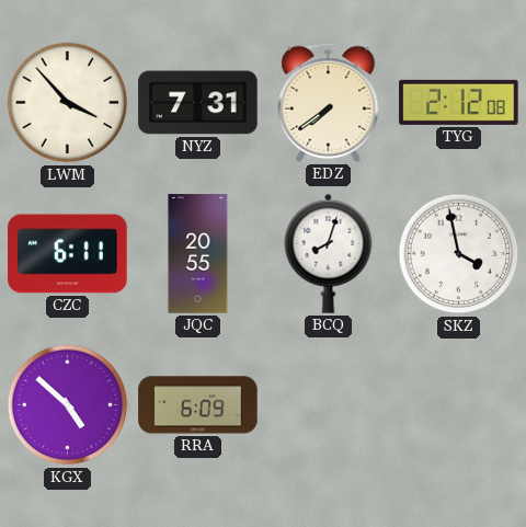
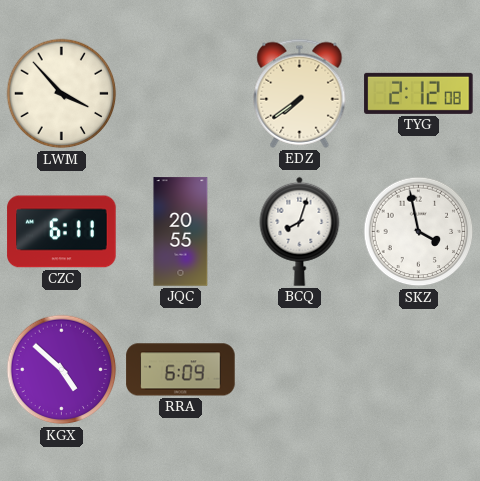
NYZ: 7:31 -> none (198, 103)
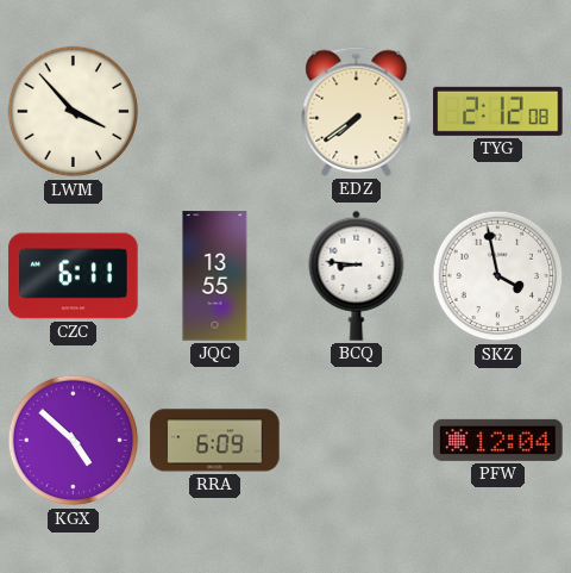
JQC: 20:55 -> 13:55 (215, 276)
BCQ: 8:03 -> 8:46 (357, 275)
PFW: none -> 12:04 (498, 440)
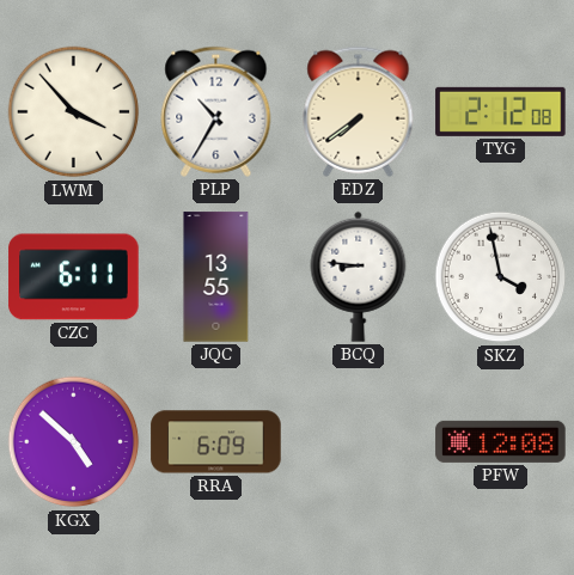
PLP: none -> 10:35 (216, 111)
PFW: 12:04 -> 12:08 (501, 441)
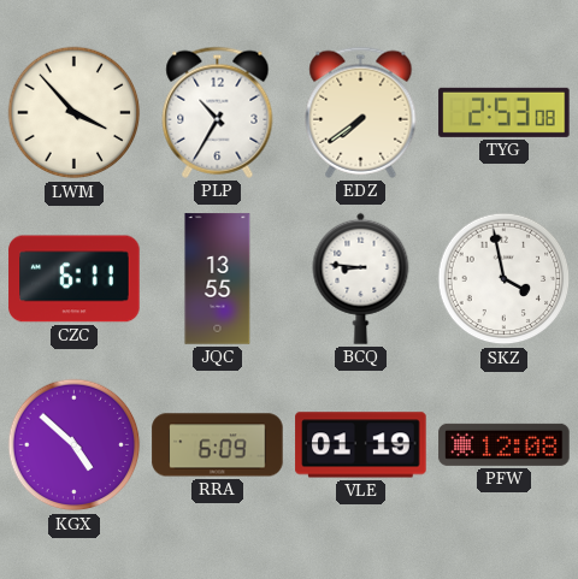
TYG: 2:12 -> 2:53 (505, 112)
VLE: none -> 01:19 (361, 445)
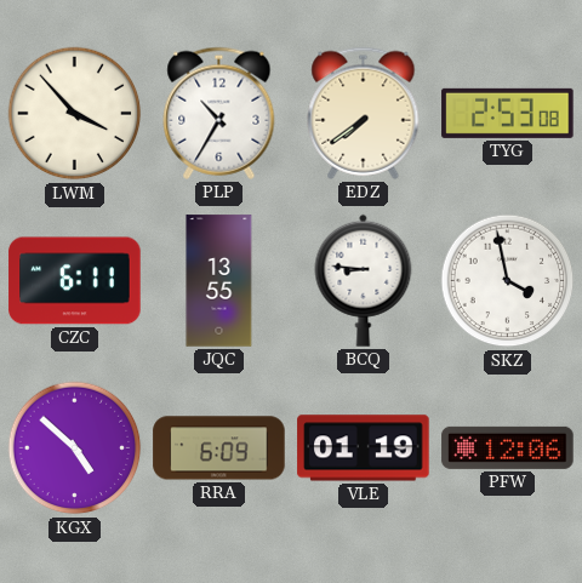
PFW: 12:08 -> 12:06 (508, 447)
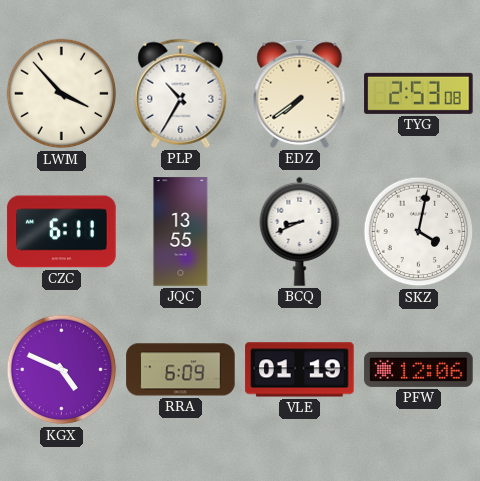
BCQ: 8:46 -> 8:41 (300, 231)
SKZ: 3:58 -> 4:02 (419, 232)
KGX: 4:52 -> 4:49 (62, 370)
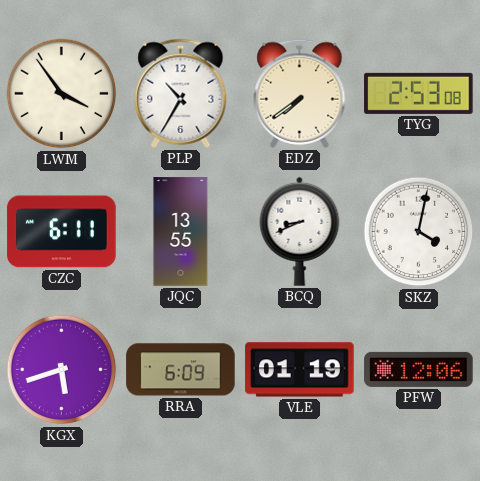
LWM: 3:53 -> 3:54 (62, 94)
KGX: 4:49 -> 5:42 (62, 370)
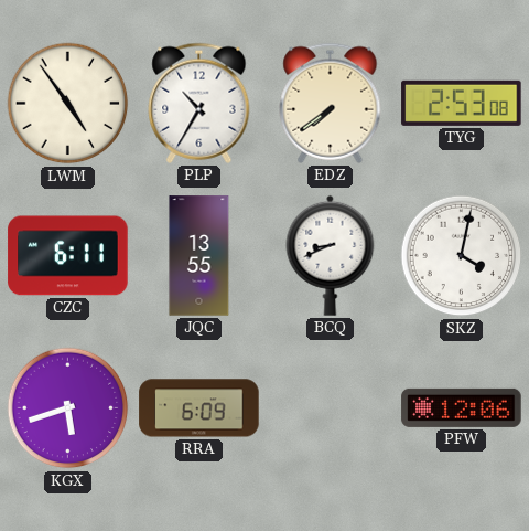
LWM: 3:54 -> 4:54 (68, 104)
VLE: 01:19 -> none (300, 370)
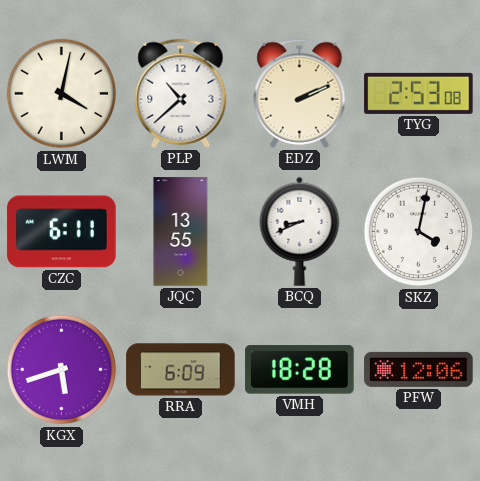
LWM: 4:54 -> 4:02 (62, 94)
PLP: 10:35 -> 10:38 (181, 93)
EDZ: 7:39 -> 2:11 (300, 93)
VMH: none -> 18:28 (300, 370)
